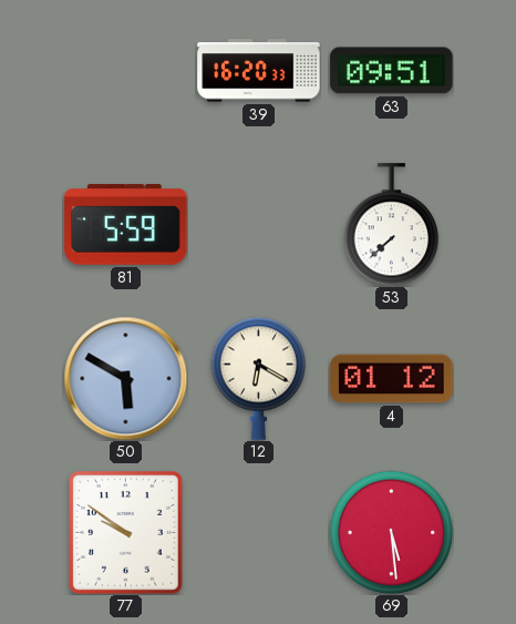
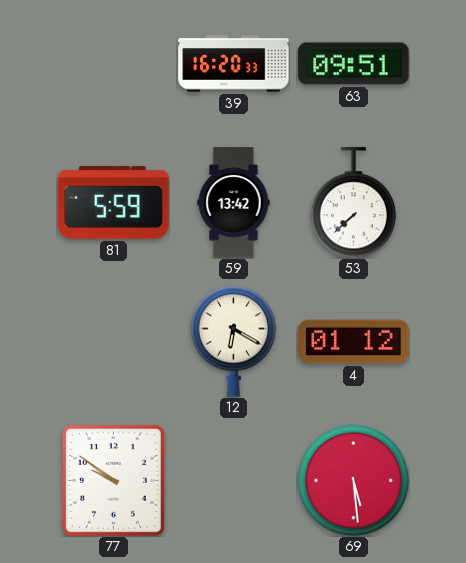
59: none -> 13:42 (234, 203)
50: 5:50 -> none (125, 378)
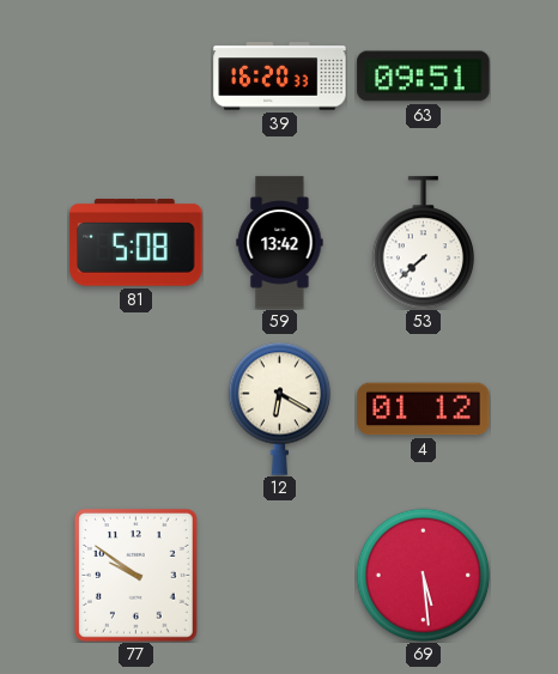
81: 5:59 -> 5:08 (137, 243)
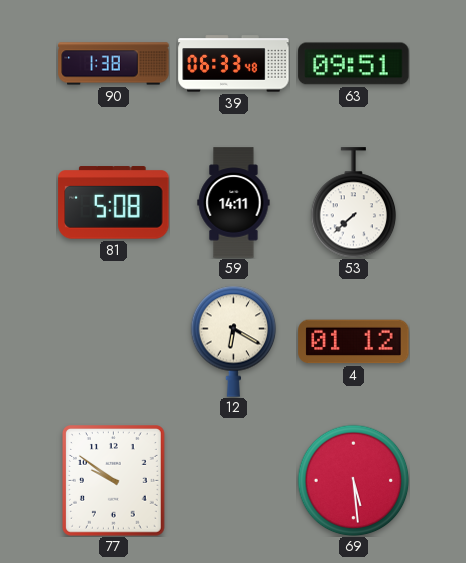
90: none -> 1:38 (114, 64)
39: 16:20 -> 06:33 (234, 64)
59: 13:42 -> 14:11 (234, 203)
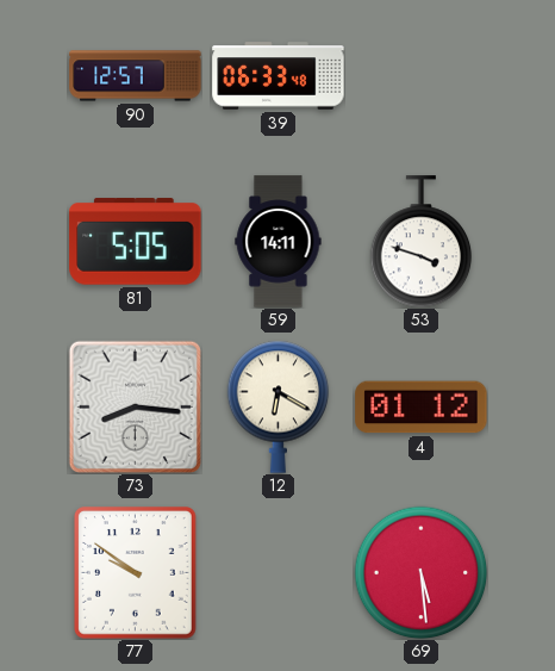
90: 1:38 -> 12:57 (136, 76)
63: 09:51 -> none (354, 64)
81: 5:08 -> 5:05 (136, 242)
53: 7:38 -> 3:48 (422, 242)
73: none -> 8:16 (135, 406)
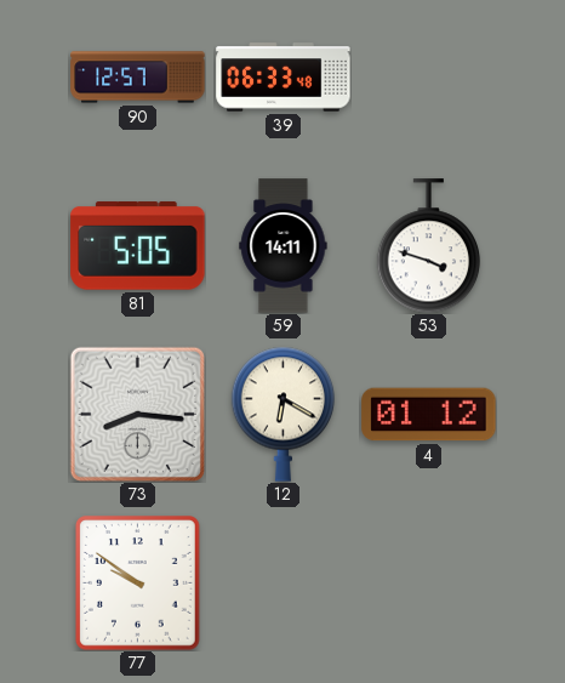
69: 5:29 -> none (420, 572)
